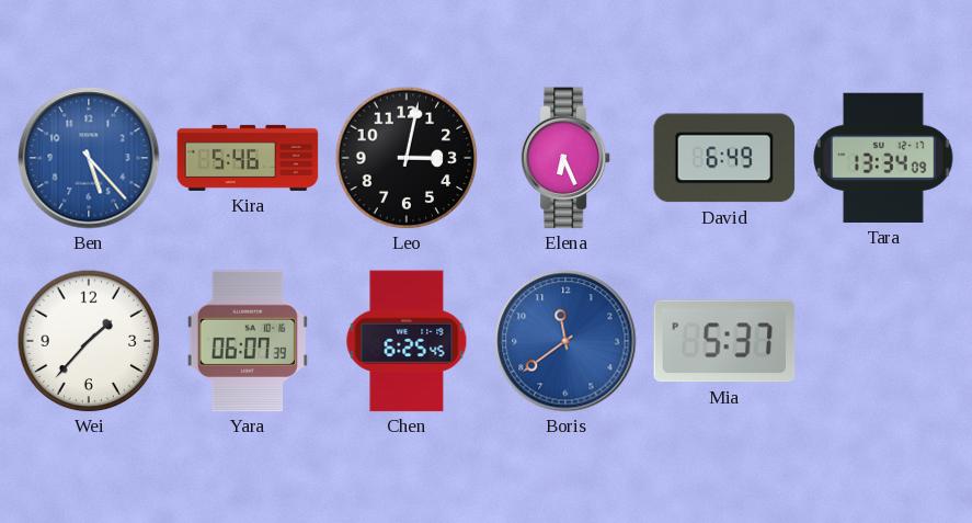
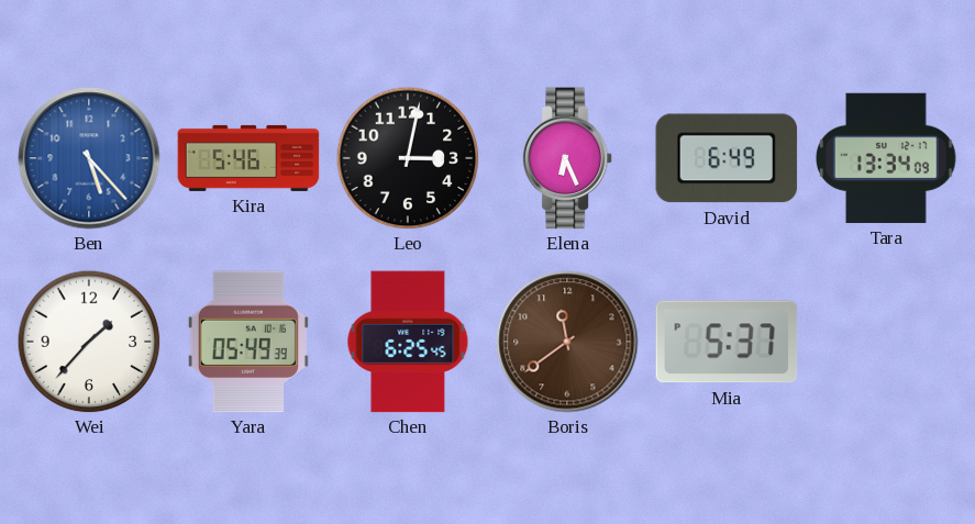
Yara: 06:07 -> 05:49 (248, 342)
Boris dial: blue -> brown (567, 342)
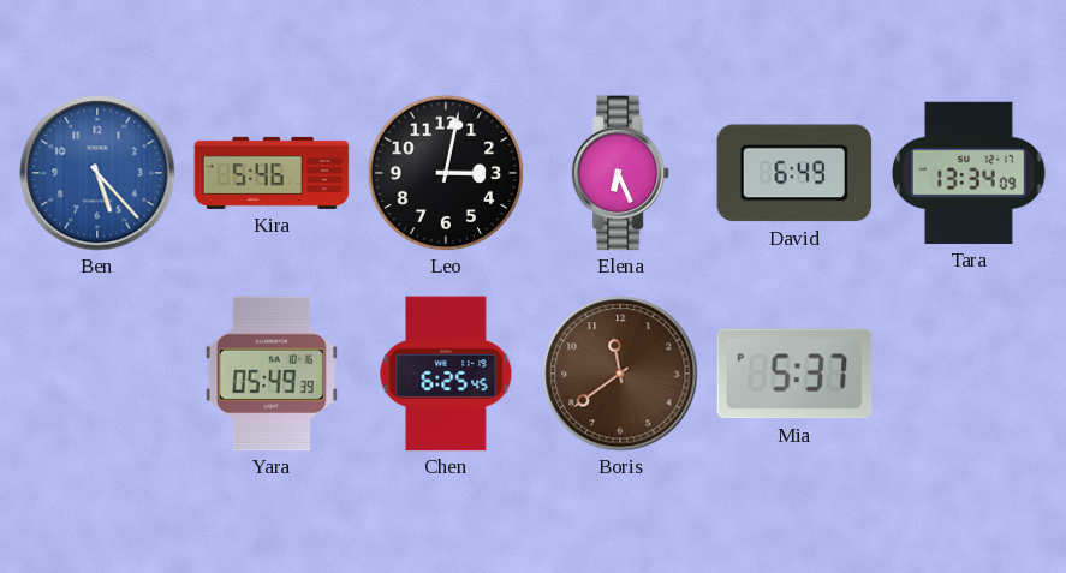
Wei: 1:37 -> none (89, 342)
